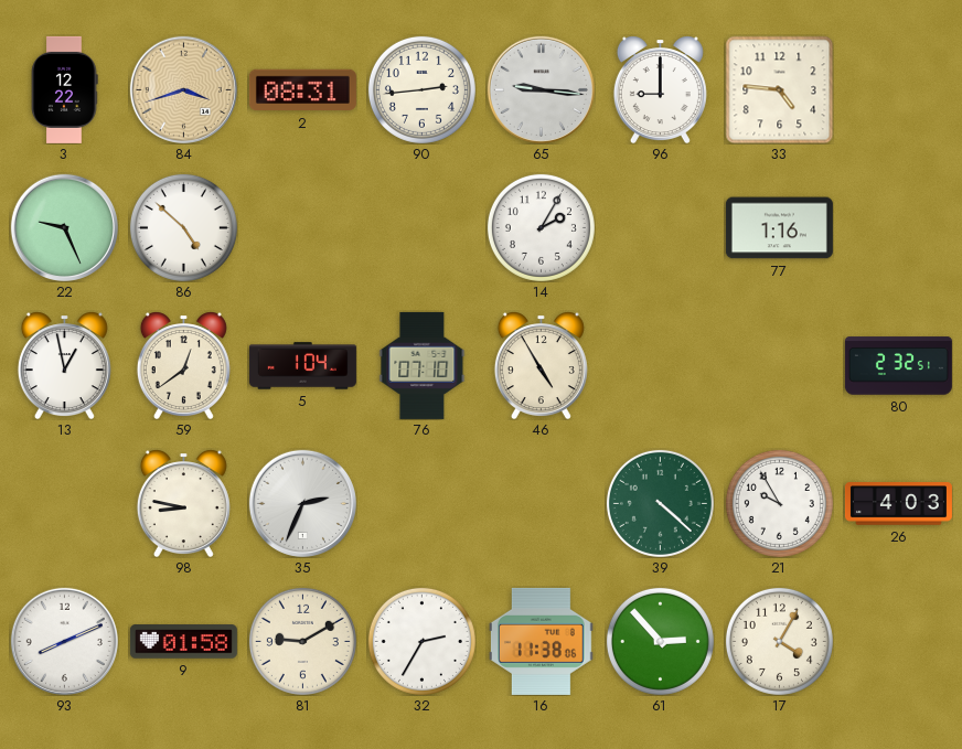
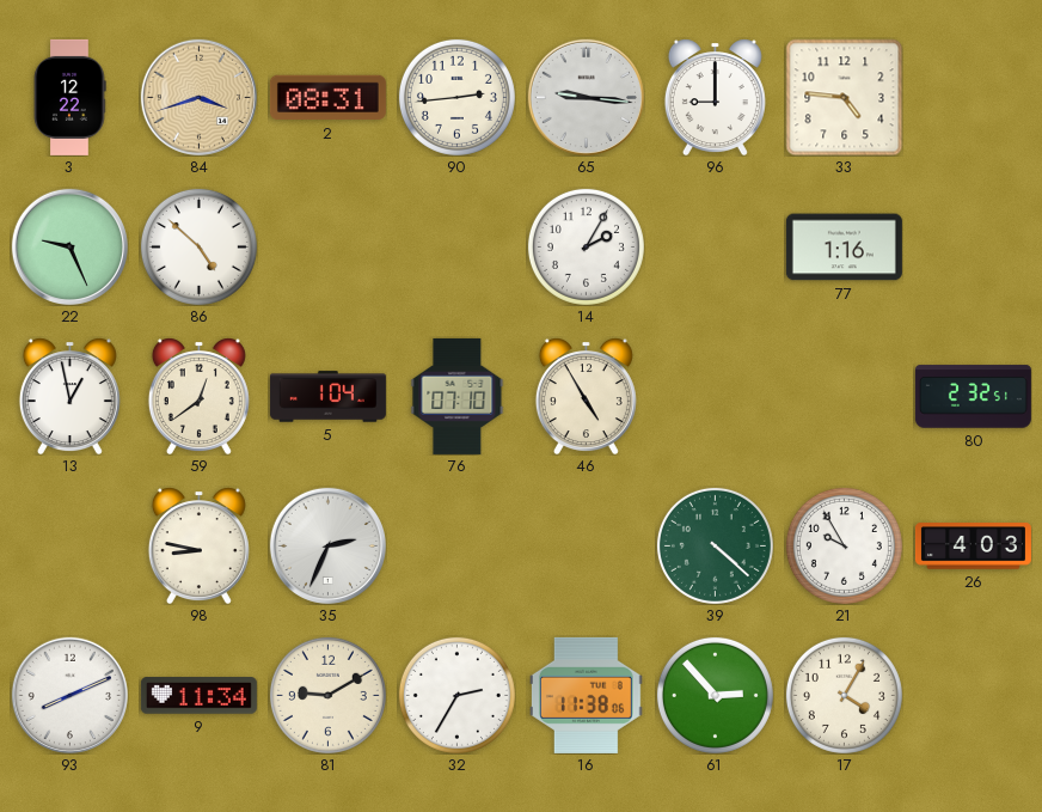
9: 01:58 -> 11:34 (198, 696)
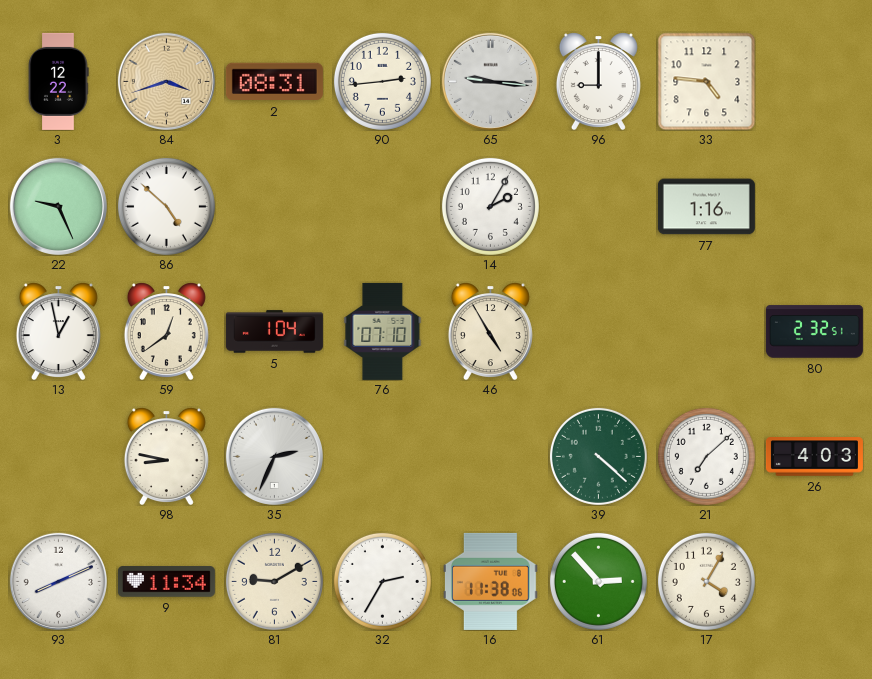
21: 9:55 -> 7:08 (706, 456)
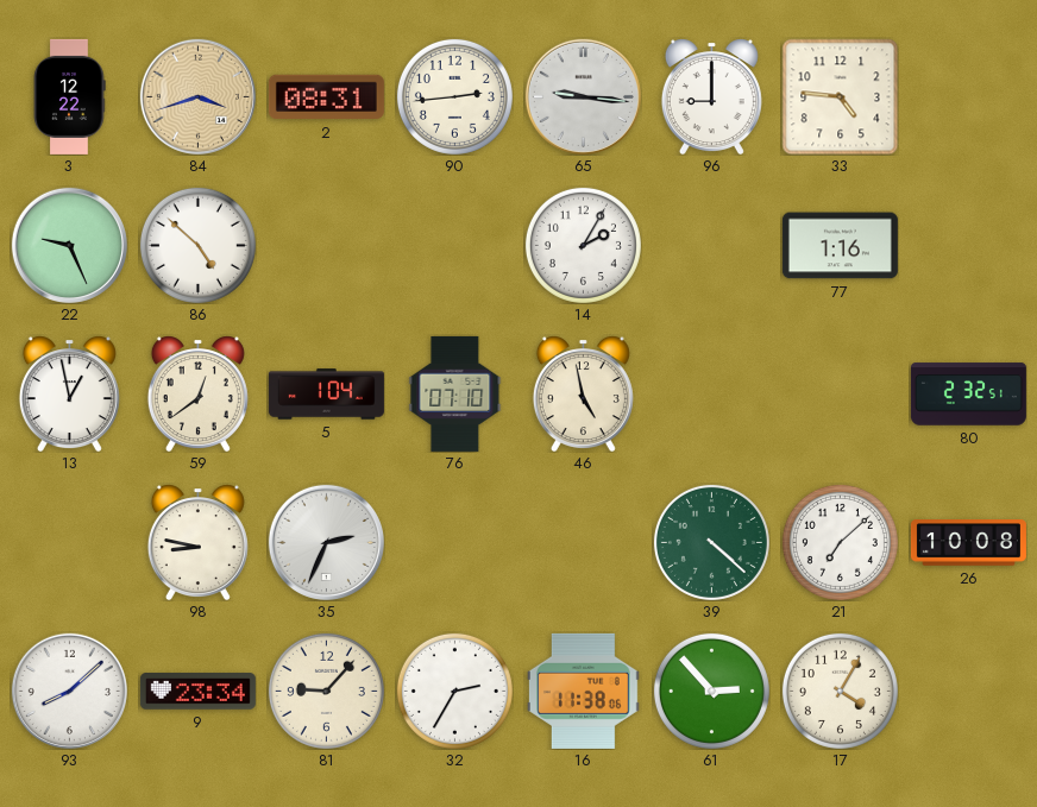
46: 4:55 -> 4:58 (583, 393)
26: 4:03 -> 10:08 (968, 543)
93: 8:11 -> 8:08 (69, 691)
9: 11:34 -> 23:34 (197, 692)
81: 9:10 -> 9:07 (326, 691)
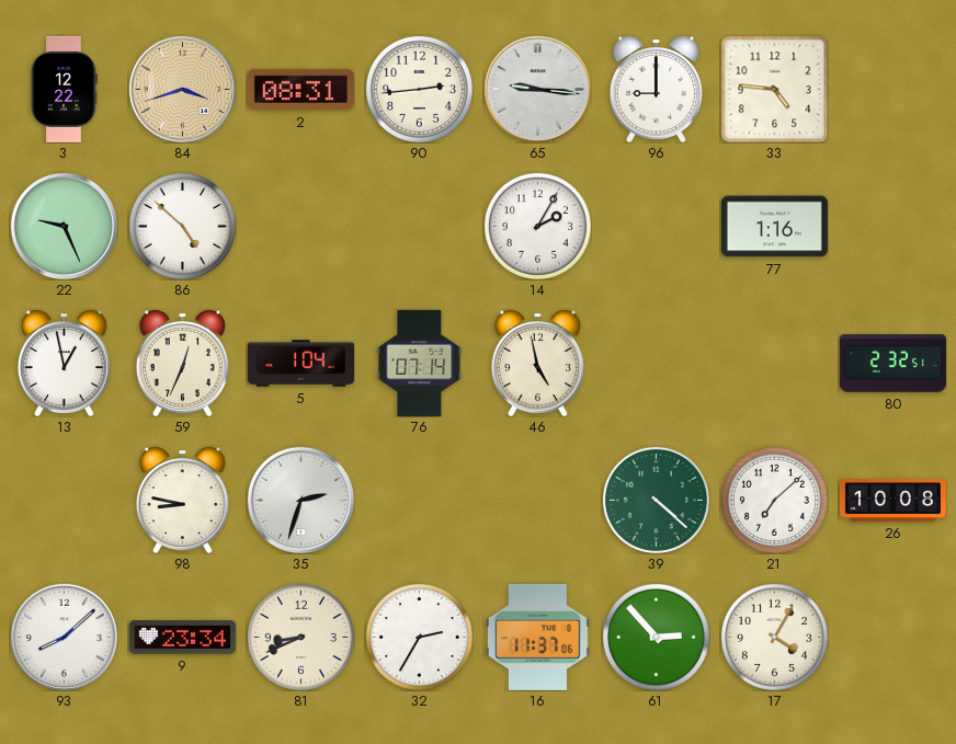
59: 12:39 -> 12:34 (182, 363)
76: 07:10 -> 07:14 (420, 363)
35: 2:34 -> 2:33 (300, 500)
81: 9:07 -> 8:41 (300, 637)
16: 11:38 -> 11:37 (537, 637)
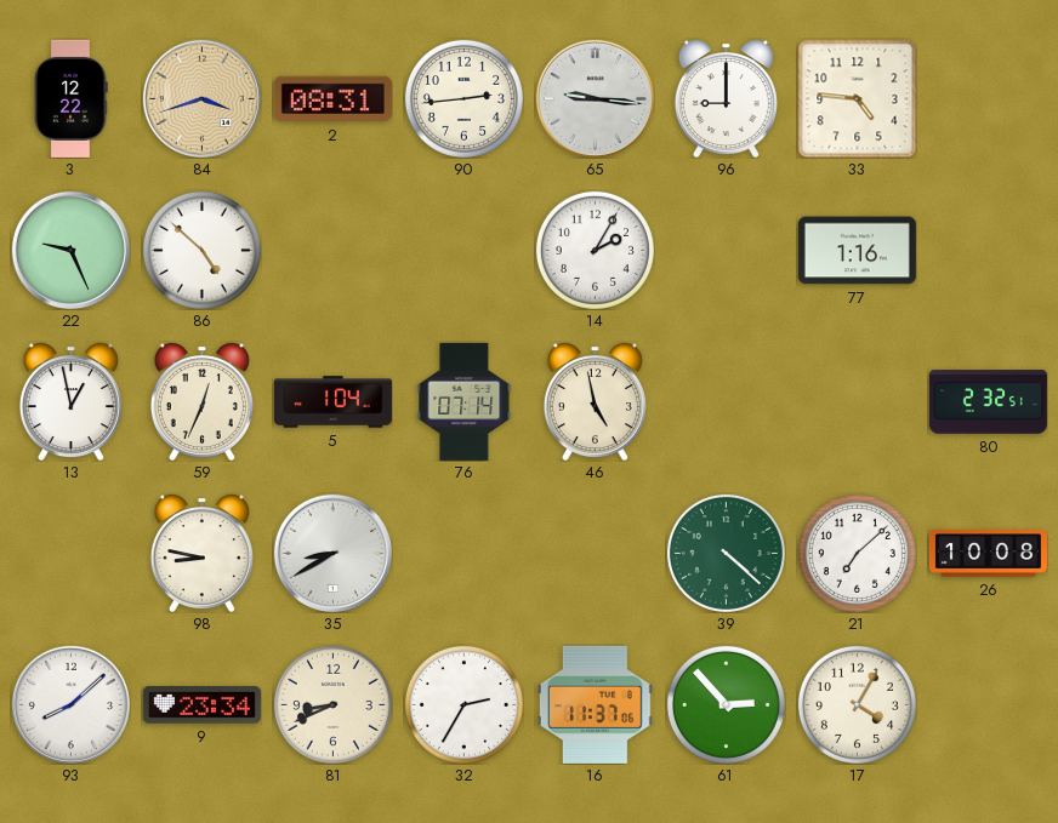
35: 2:33 -> 8:40 (332, 553)
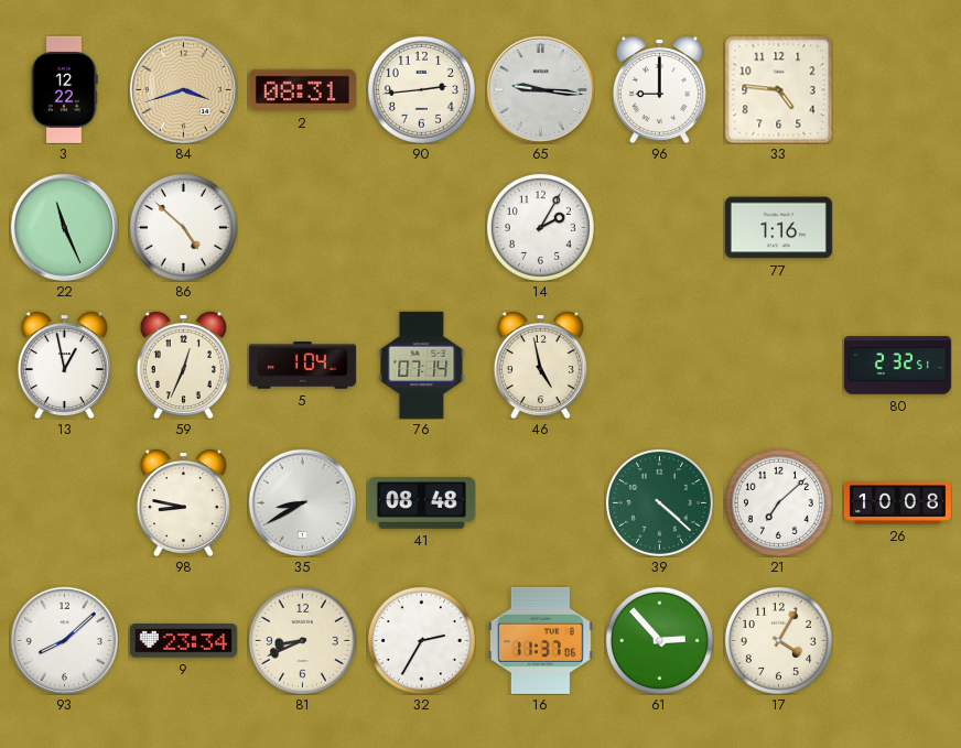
22: 9:26 -> 11:26 (64, 227)
41: none -> 08:48 (421, 503)
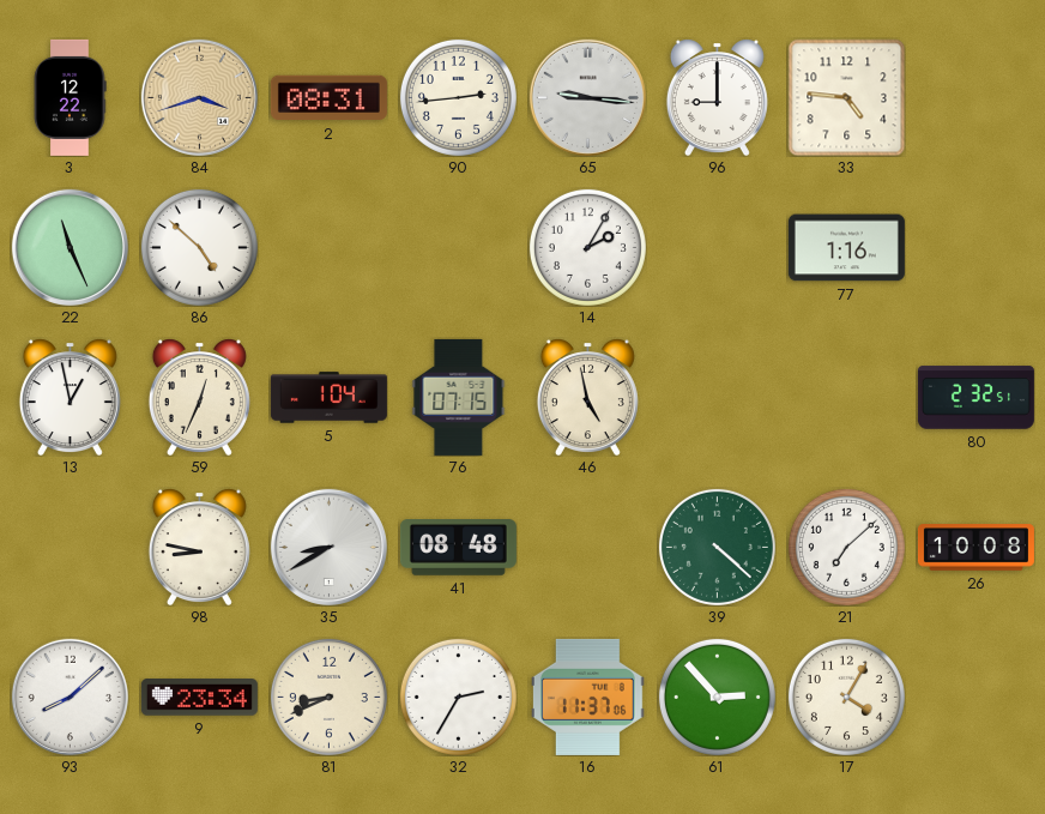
76: 07:14 -> 07:15 (459, 397)
